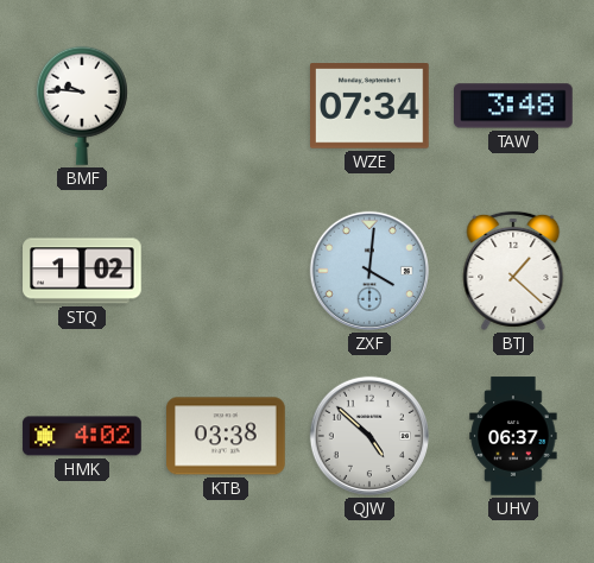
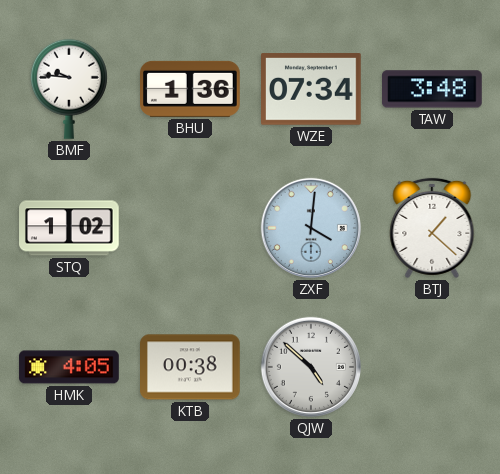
BHU: none -> 1:36 (191, 89)
HMK: 4:02 -> 4:05 (69, 367)
KTB: 03:38 -> 00:38 (191, 367)
UHV: 06:37 -> none (513, 436)
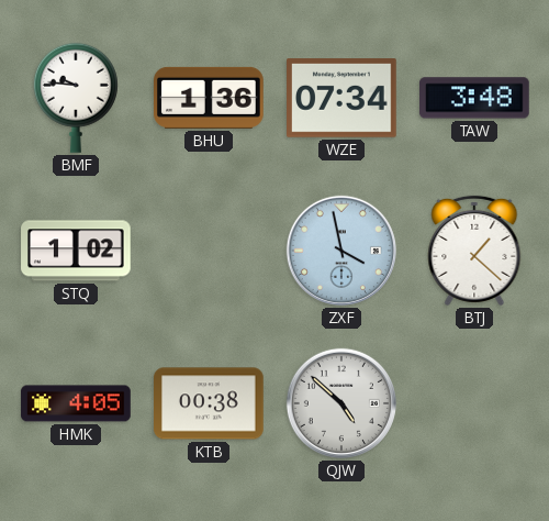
ZXF: 4:01 -> 3:58 (341, 251)
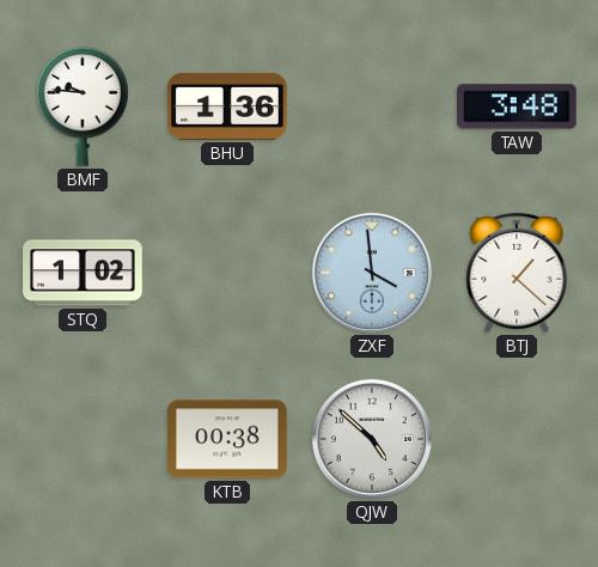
WZE: 07:34 -> none (343, 98)
ZXF: 3:58 -> 3:59 (372, 273)
HMK: 4:05 -> none (76, 403)
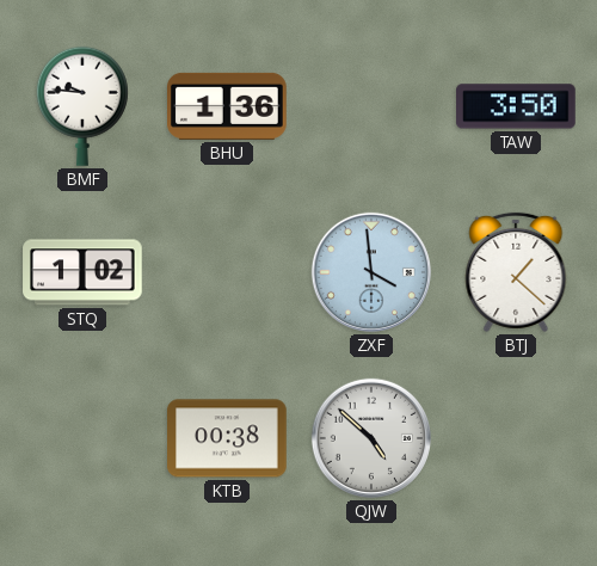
TAW: 3:48 -> 3:50 (517, 106)
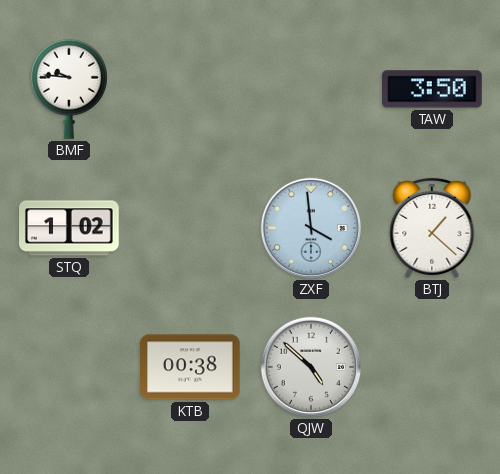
BHU: 1:36 -> none (228, 106)
